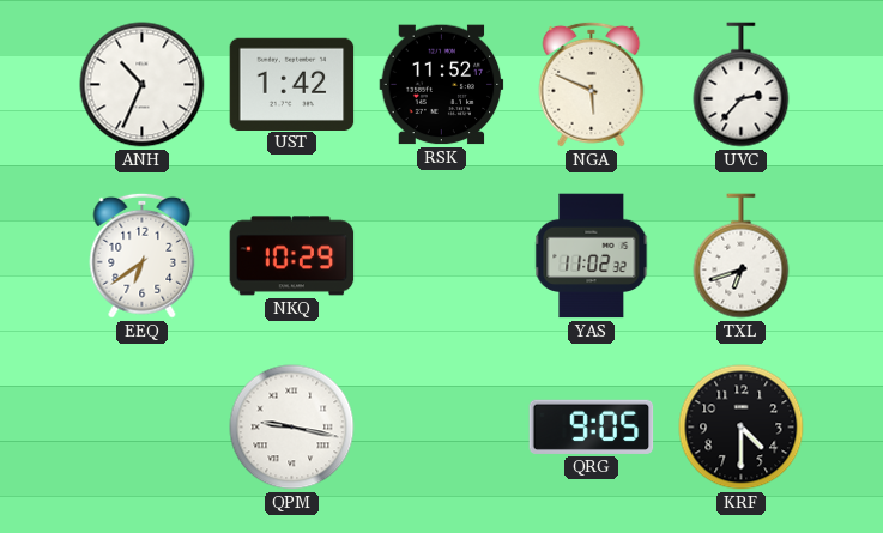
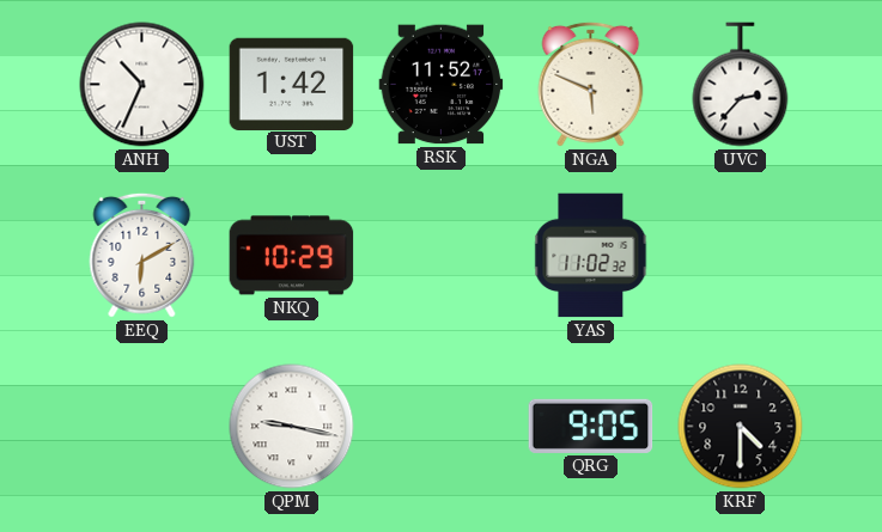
EEQ: 6:39 -> 6:10 (142, 255)
TXL: 6:42 -> none (742, 256)
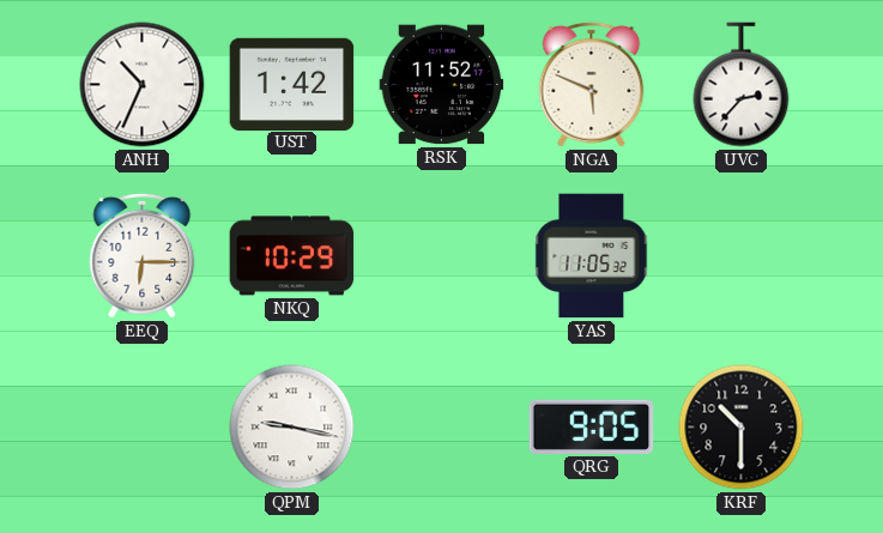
EEQ: 6:10 -> 6:15 (143, 255)
YAS: 11:02 -> 11:05 (592, 256)
KRF: 4:30 -> 10:30 (742, 428)
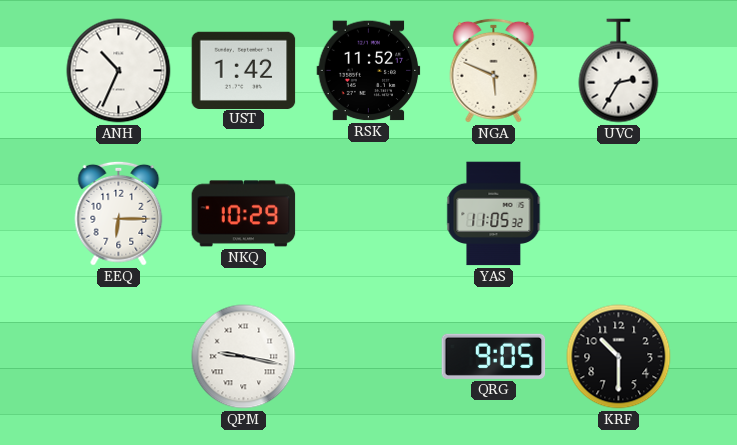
UVC: 2:37 -> 2:35 (619, 71)
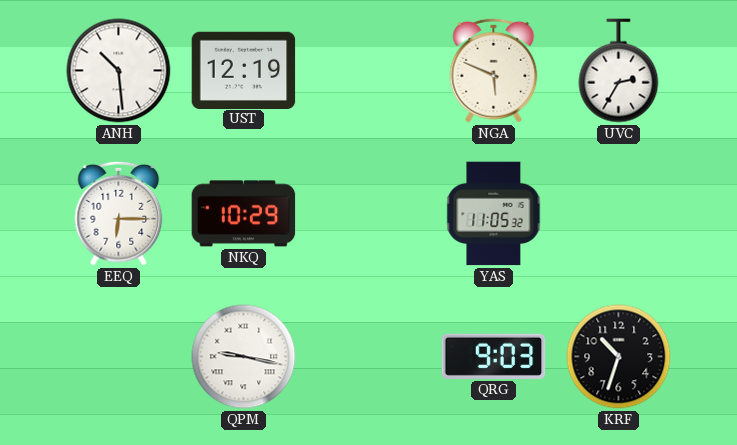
ANH: 10:34 -> 10:29 (119, 71)
UST: 1:42 -> 12:19 (244, 70)
RSK: 11:52 -> none (369, 71)
QRG: 9:05 -> 9:03 (494, 356)
KRF: 10:30 -> 10:33 (619, 357)
